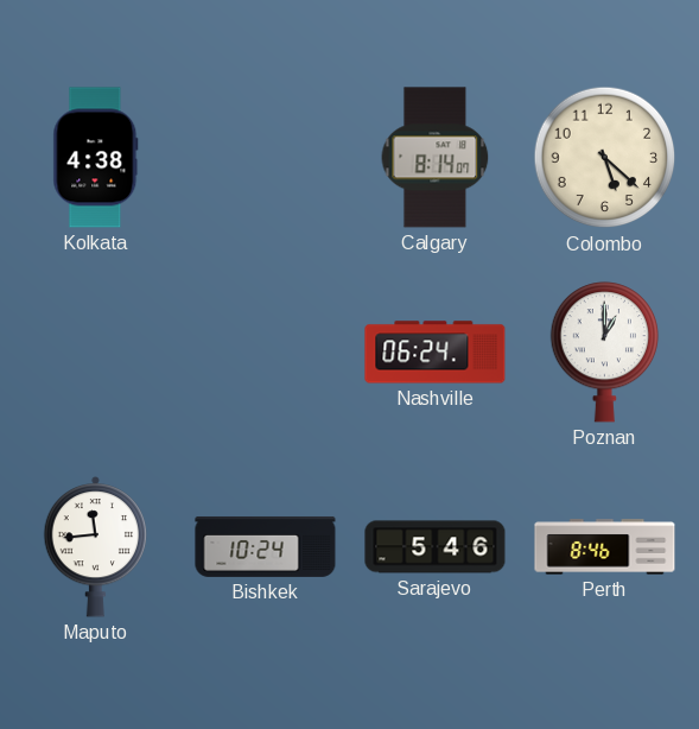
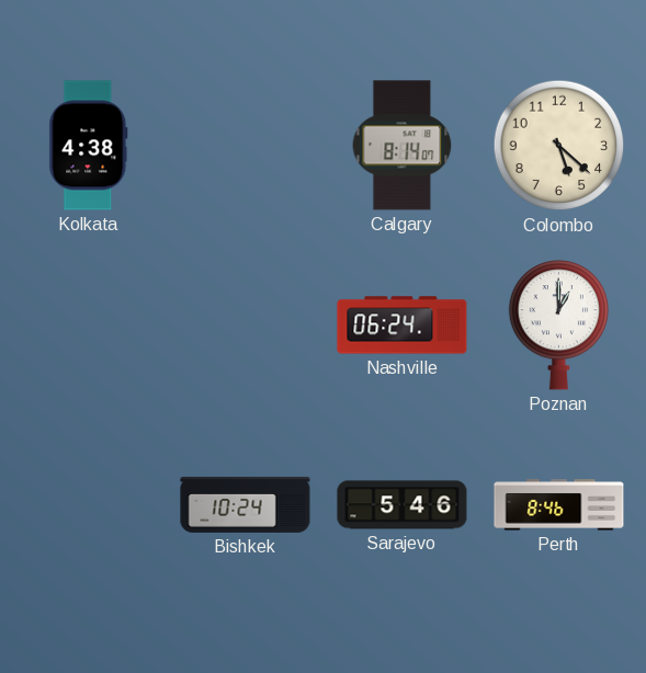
Maputo: 11:44 -> none (96, 546)
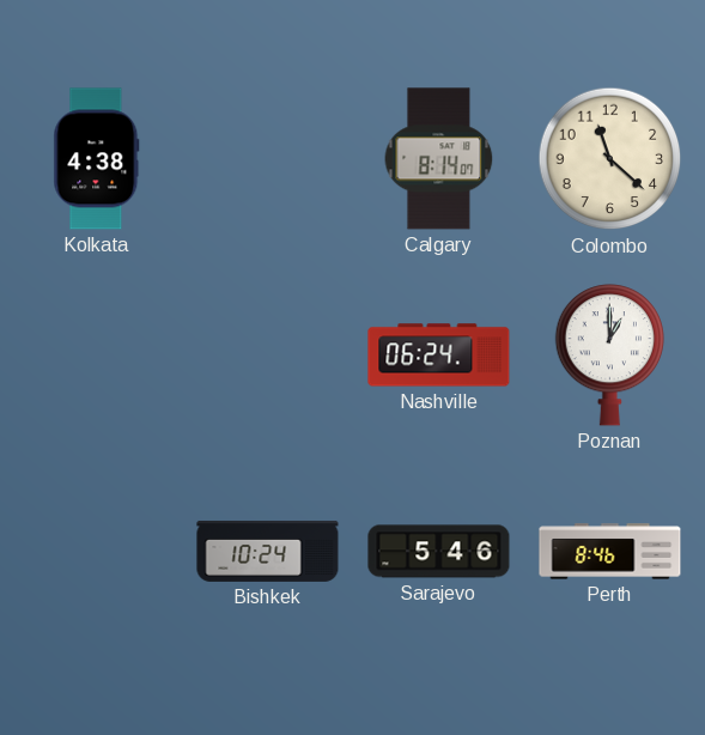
Colombo: 5:22 -> 11:22 (610, 159)
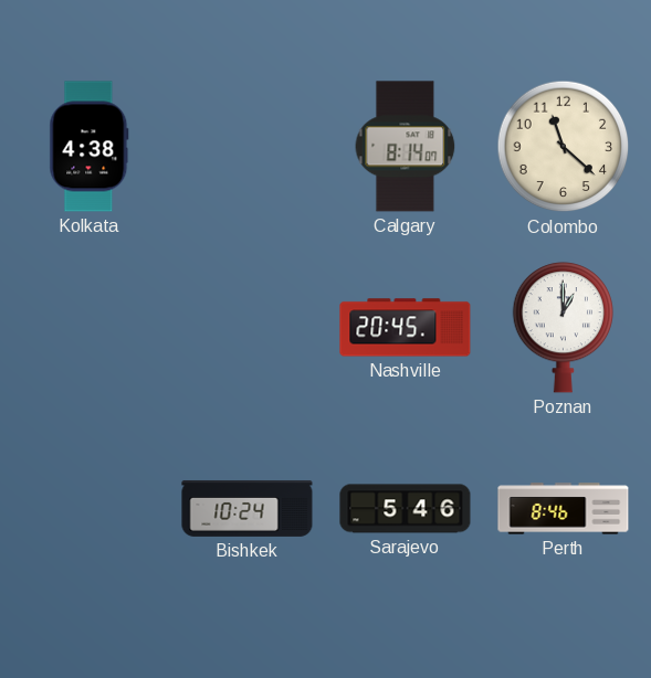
Nashville: 06:24 -> 20:45 (406, 328)
